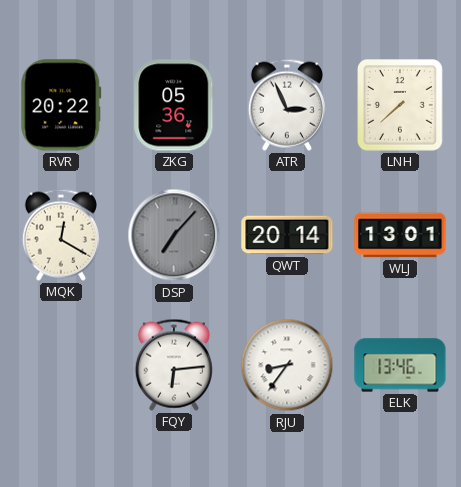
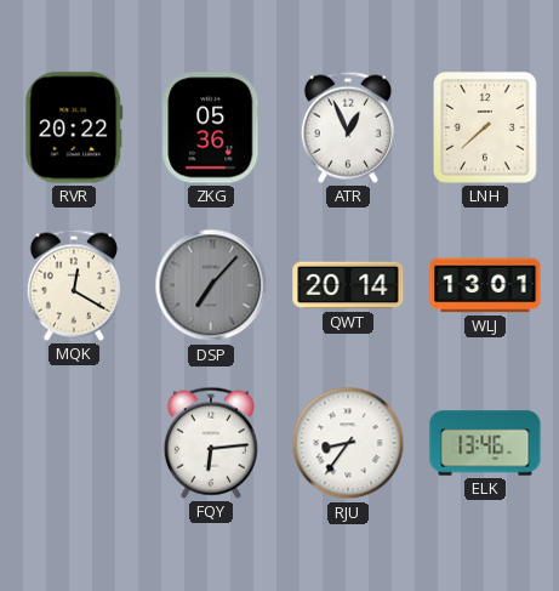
ATR: 2:56 -> 12:56 (348, 127)
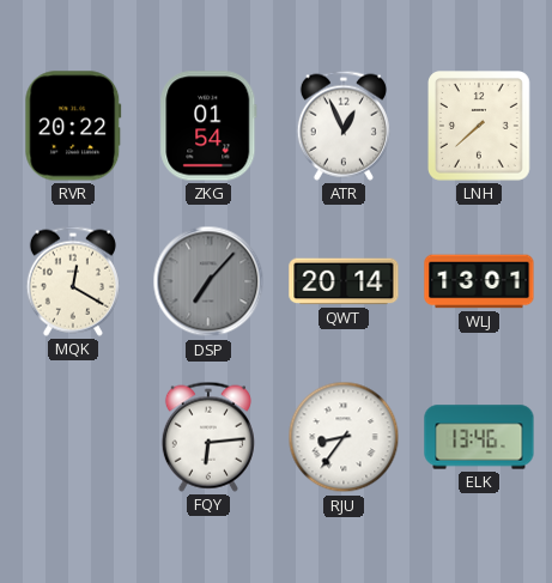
ZKG: 05:36 -> 01:54 (208, 126)
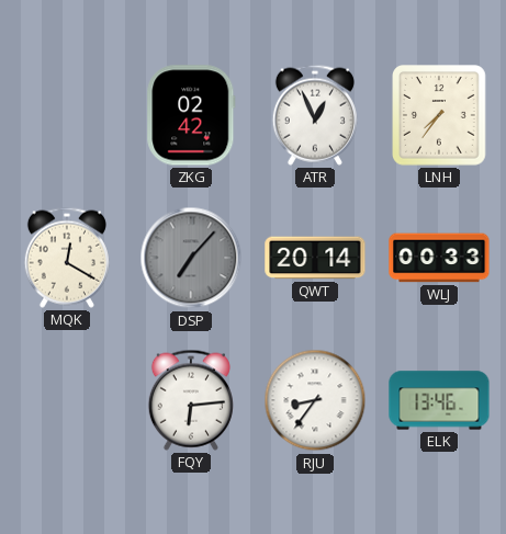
RVR: 20:22 -> none (73, 126)
ZKG: 01:54 -> 02:42 (191, 115)
LNH: 7:38 -> 7:36 (440, 116)
WLJ: 13:01 -> 00:33 (439, 258)
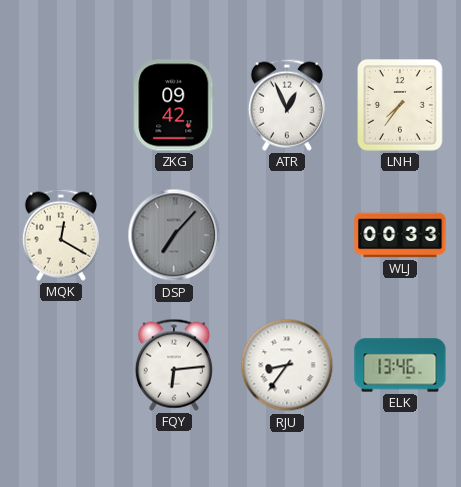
ZKG: 02:42 -> 09:42 (174, 105)
QWT: 20:14 -> none (315, 258)
